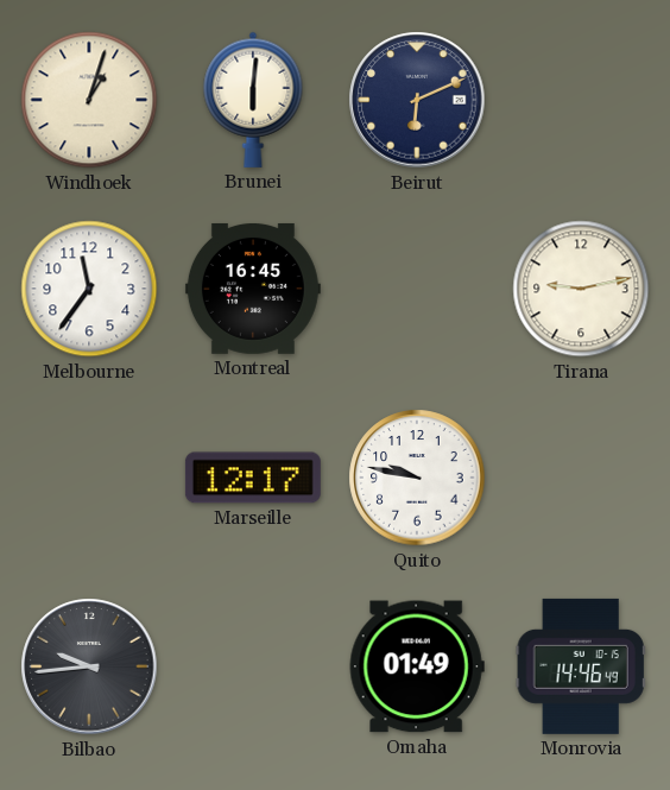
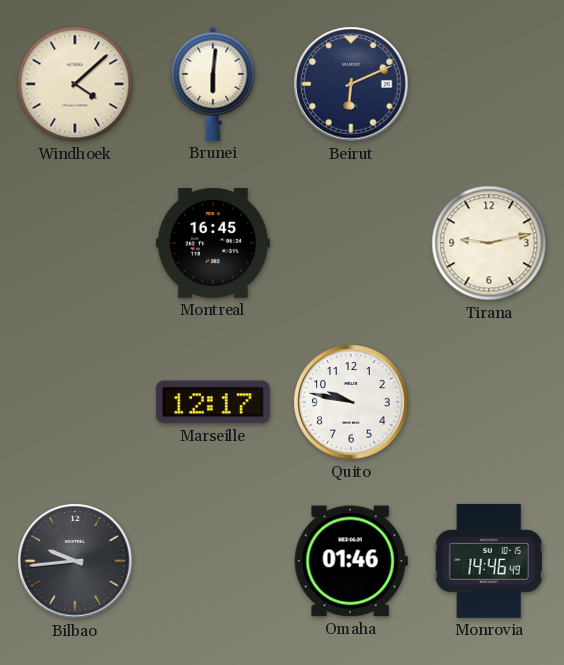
Windhoek: 1:03 -> 4:08 (75, 84)
Melbourne: 11:36 -> none (89, 289)
Omaha: 01:49 -> 01:46 (351, 561)
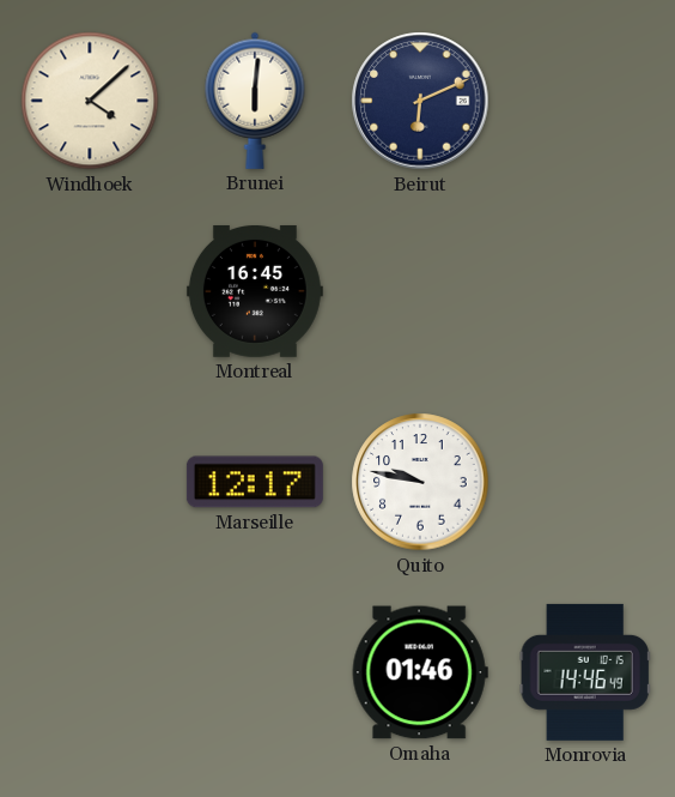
Tirana: 9:13 -> none (489, 243)
Bilbao: 9:44 -> none (75, 561)
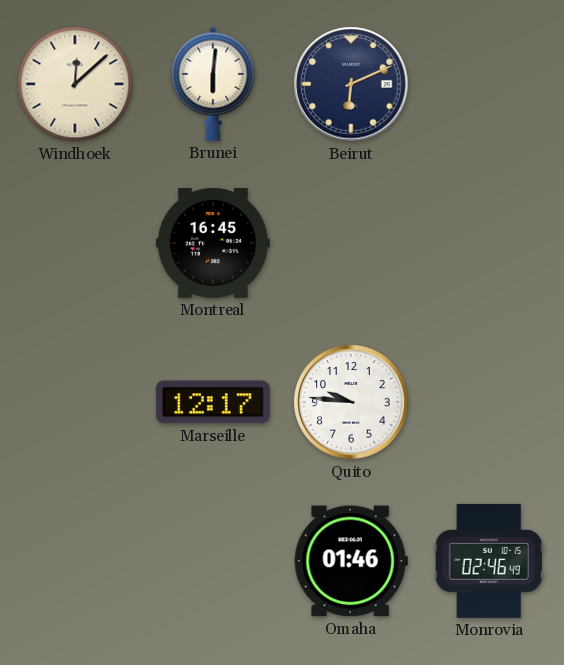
Windhoek: 4:08 -> 12:08 (75, 84)
Quito: 9:47 -> 9:46 (351, 402)
Monrovia: 14:46 -> 02:46 (489, 561)
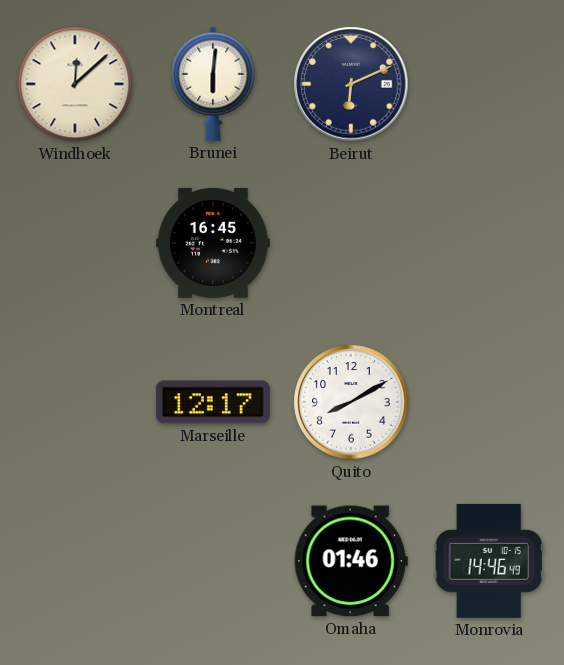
Quito: 9:46 -> 8:10 (351, 402)
Monrovia: 02:46 -> 14:46 (489, 561)
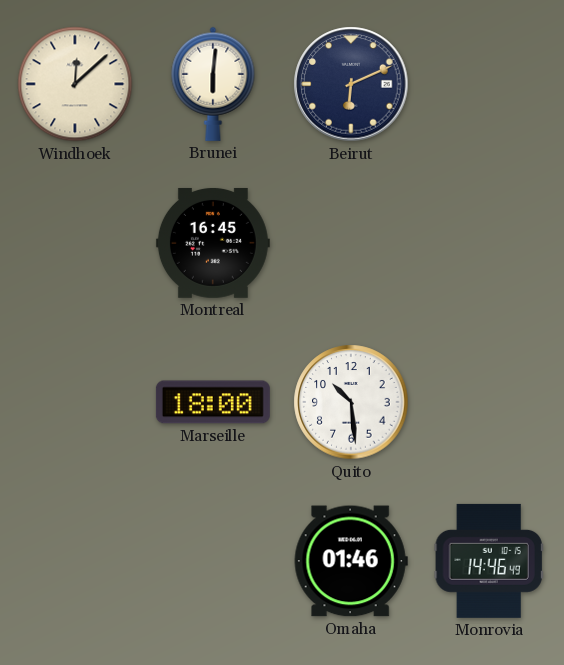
Marseille: 12:17 -> 18:00 (213, 402)
Quito: 8:10 -> 10:29 (351, 402)
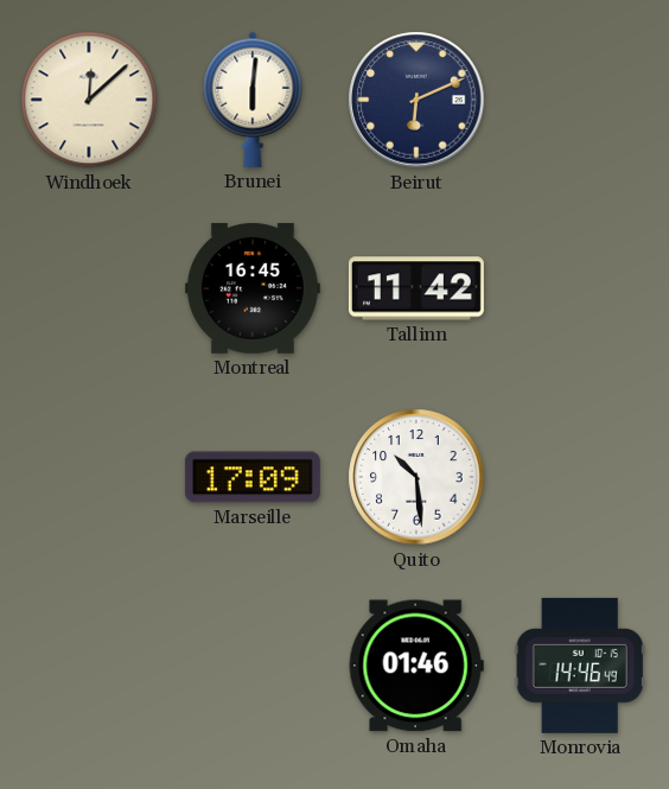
Tallinn: none -> 11:42 (416, 288)
Marseille: 18:00 -> 17:09 (253, 477)
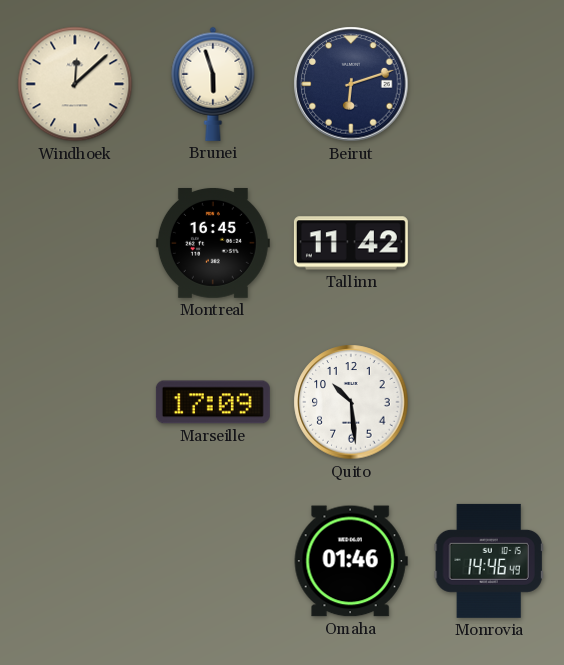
Brunei: 6:01 -> 5:57 (213, 84)
Beirut: 6:11 -> 6:12 (351, 84)
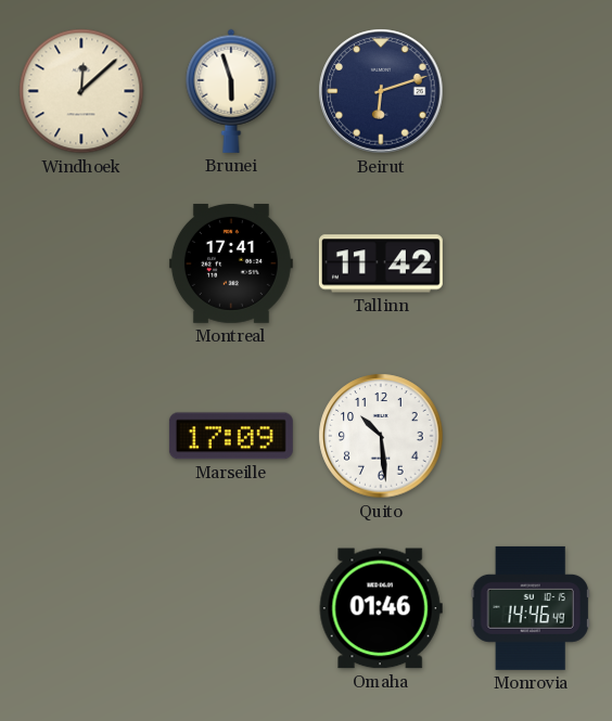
Montreal: 16:45 -> 17:41 (231, 263)
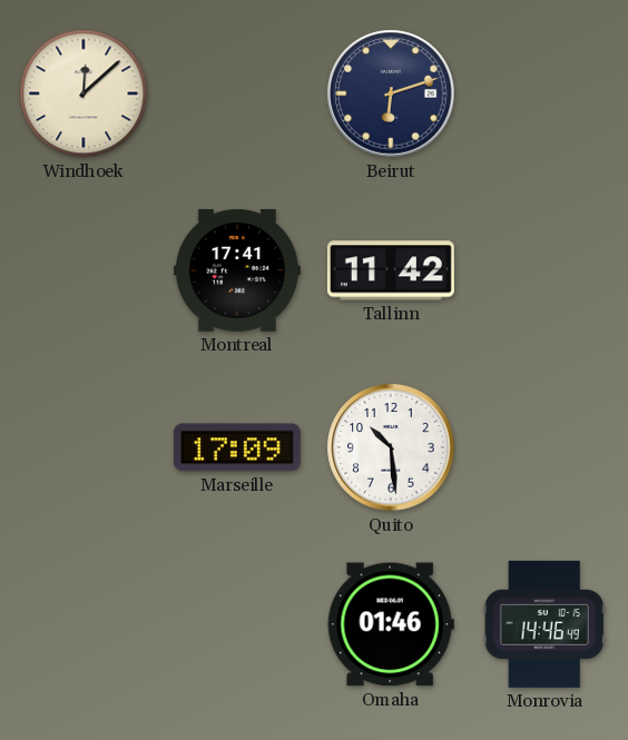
Brunei: 5:57 -> none (231, 91)
